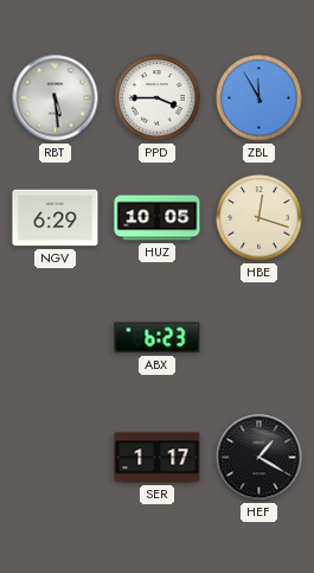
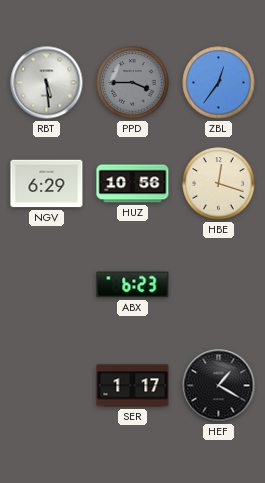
PPD dial: white -> grey (133, 83)
ZBL: 11:55 -> 12:36 (219, 83)
HUZ: 10:05 -> 10:56 (133, 184)
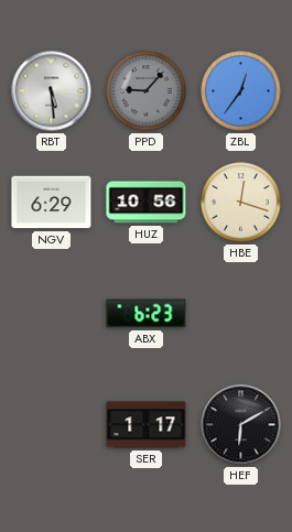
PPD: 3:45 -> 9:07 (147, 91)
HEF: 1:20 -> 6:10 (241, 425)
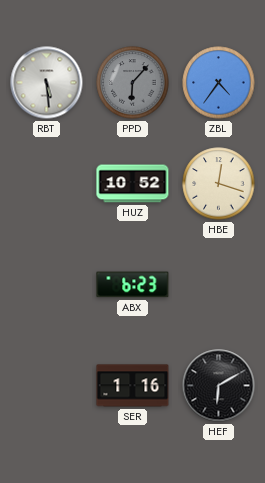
PPD: 9:07 -> 6:07 (133, 83)
ZBL: 12:36 -> 4:36 (219, 83)
NGV: 6:29 -> none (52, 203)
HUZ: 10:56 -> 10:52 (133, 184)
SER: 1:17 -> 1:16 (133, 386)
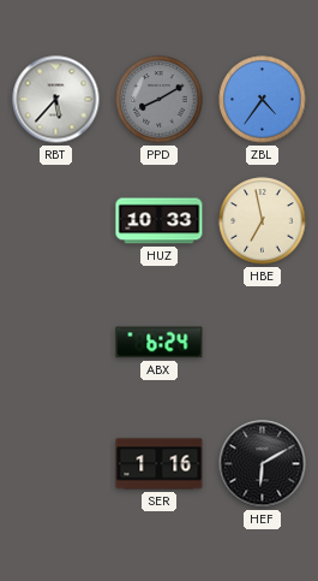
RBT: 5:29 -> 5:37 (56, 100)
PPD: 6:07 -> 8:10 (160, 100)
HUZ: 10:52 -> 10:33 (160, 221)
HBE: 12:18 -> 6:58 (263, 221)
ABX: 6:23 -> 6:24 (160, 343)
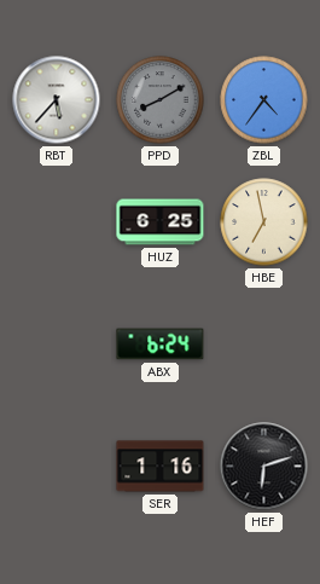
HUZ: 10:33 -> 6:25 (161, 222)
HEF: 6:10 -> 6:12 (264, 467)
